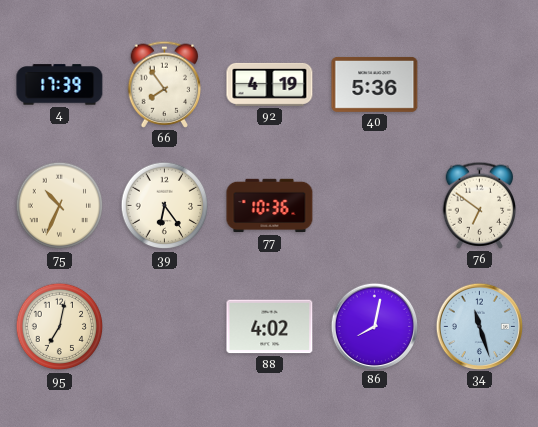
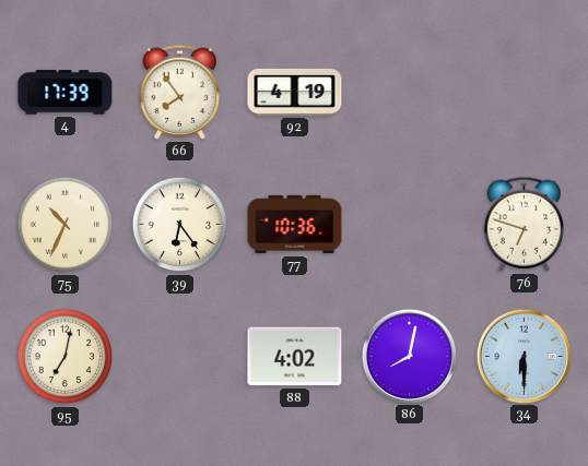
40: 5:36 -> none (375, 84)
76: 6:51 -> 6:48 (525, 224)
34: 11:27 -> 6:30 (524, 356)
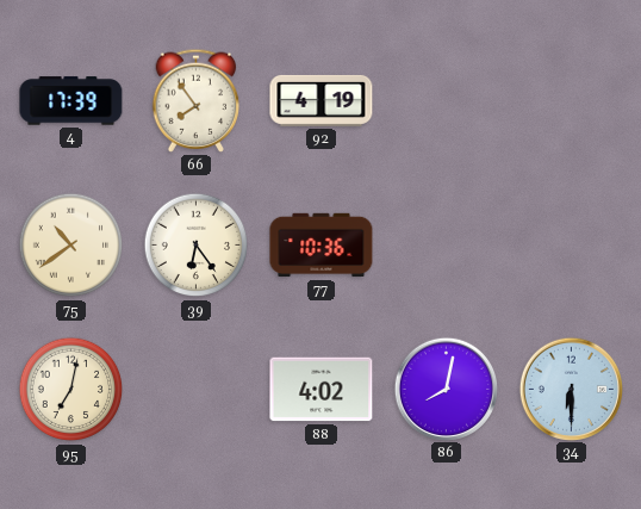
75: 10:34 -> 10:39 (71, 246)
76: 6:48 -> none (525, 224)
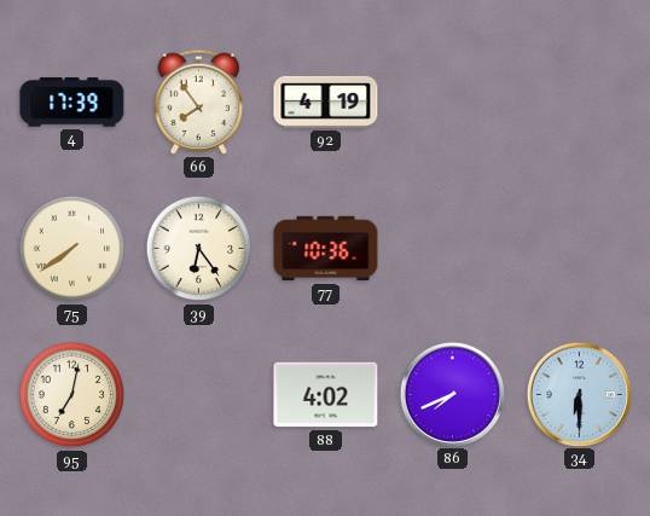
75: 10:39 -> 7:39 (72, 249)
86: 8:02 -> 7:41 (452, 394)
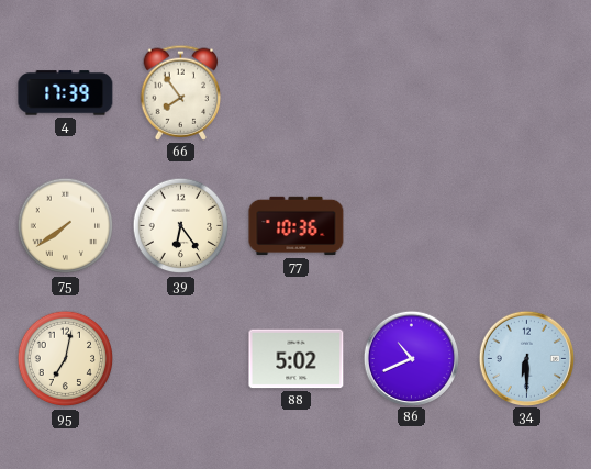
92: 4:19 -> none (326, 102)
88: 4:02 -> 5:02 (297, 359)
86: 7:41 -> 10:41 (411, 358)
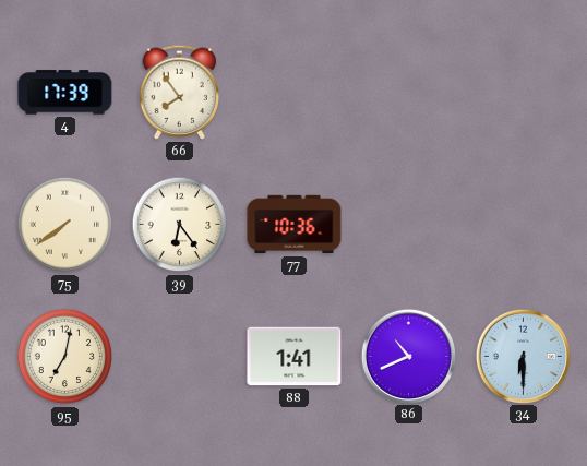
88: 5:02 -> 1:41 (295, 357)
